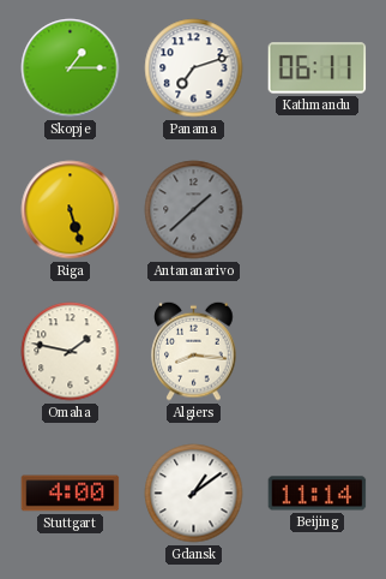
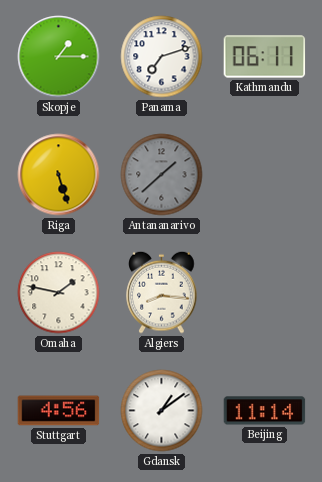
Stuttgart: 4:00 -> 4:56 (59, 411)
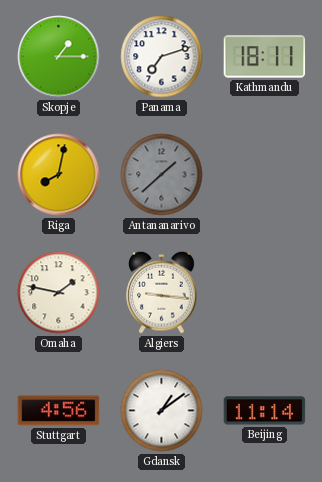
Kathmandu: 06:11 -> 18:11 (265, 57)
Riga: 5:27 -> 8:02 (59, 175)
Algiers: 8:16 -> 9:16 (162, 292)
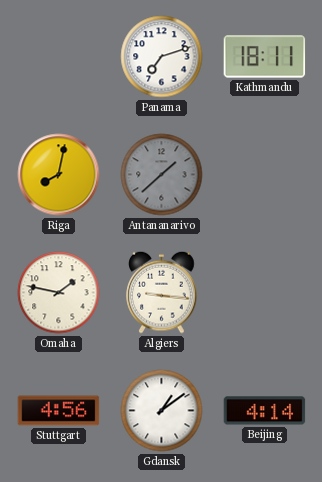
Skopje: 1:15 -> none (59, 57)
Beijing: 11:14 -> 4:14 (265, 411)
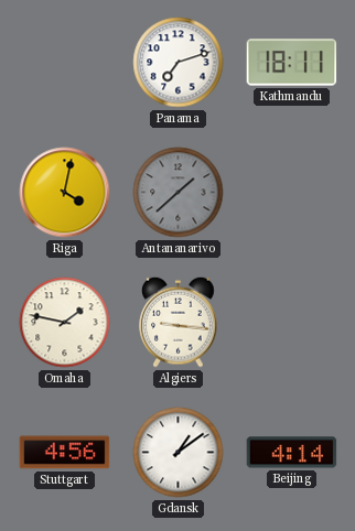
Riga: 8:02 -> 4:02 (65, 193)
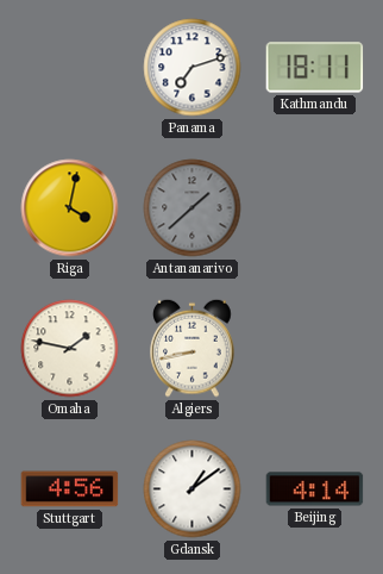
Algiers: 9:16 -> 8:43 (193, 348)
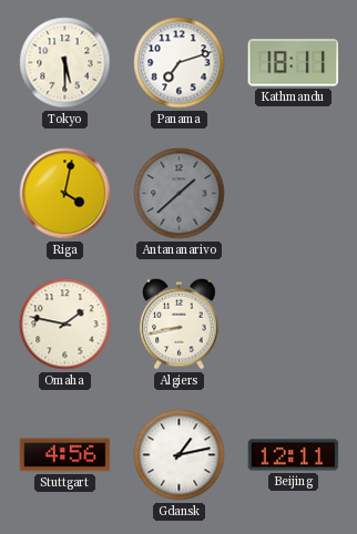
Tokyo: none -> 5:30 (65, 63)
Gdansk: 1:09 -> 1:13 (180, 455)
Beijing: 4:14 -> 12:11 (294, 455)
